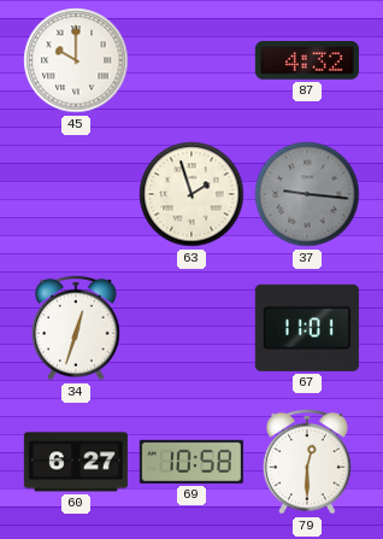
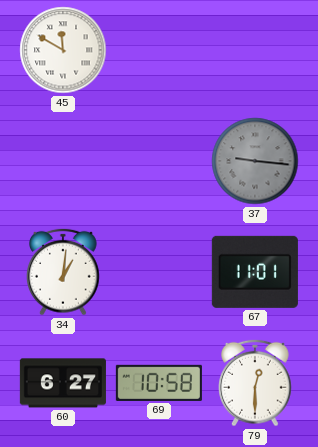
45: 10:00 -> 11:50 (63, 50)
87: 4:32 -> none (307, 61)
63: 1:57 -> none (191, 194)
34: 12:33 -> 1:01 (64, 272)
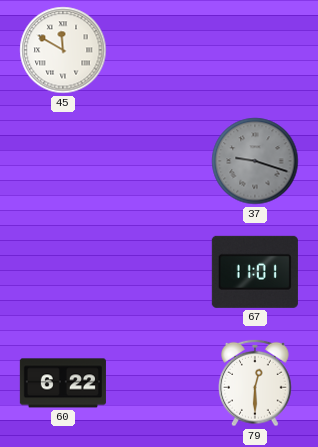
37: 9:16 -> 9:18 (255, 161)
34: 1:01 -> none (64, 272)
60: 6:27 -> 6:22 (63, 383)
69: 10:58 -> none (159, 383)
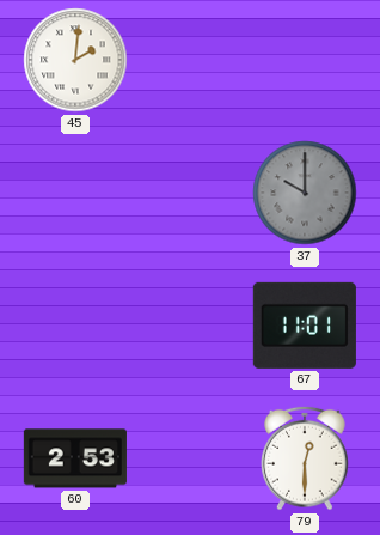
45: 11:50 -> 2:01 (75, 60)
37: 9:18 -> 10:00 (305, 193)
60: 6:22 -> 2:53 (75, 458)
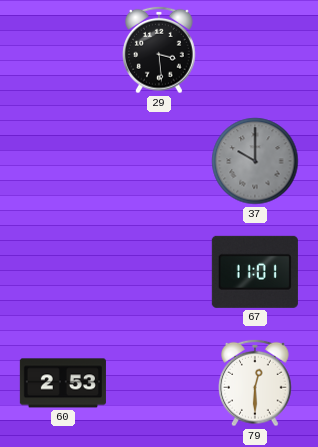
45: 2:01 -> none (75, 60)
29: none -> 3:29 (160, 50)
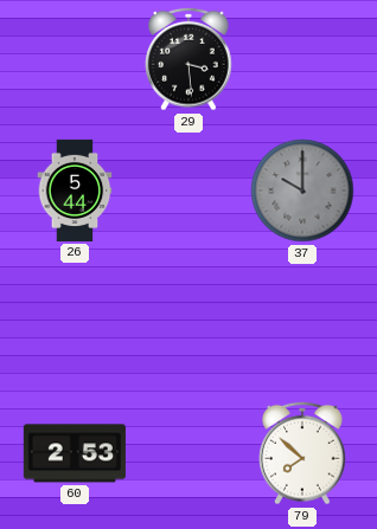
26: none -> 5:44 (75, 191)
67: 11:01 -> none (255, 272)
79: 12:30 -> 7:52 (303, 453)
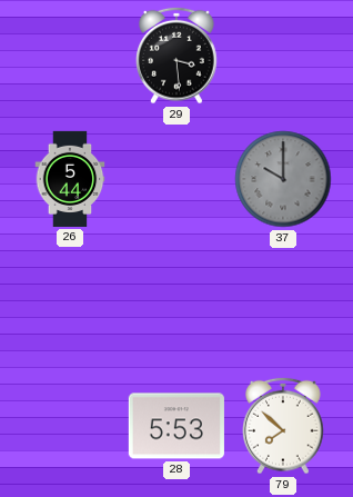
60: 2:53 -> none (75, 453)
28: none -> 5:53 (176, 426)
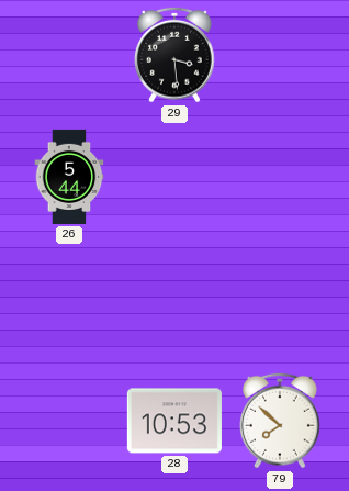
37: 10:00 -> none (283, 179)
28: 5:53 -> 10:53 (174, 421)
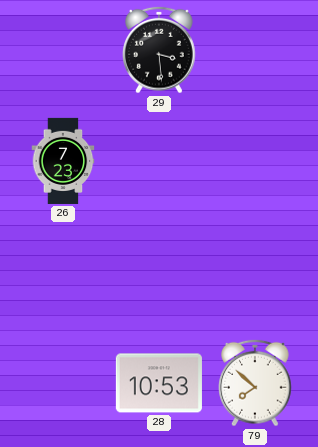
26: 5:44 -> 7:23 (63, 161)
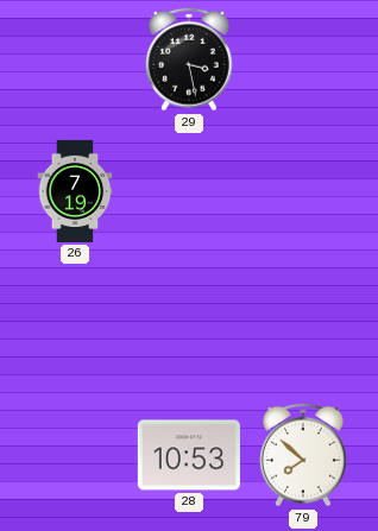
29: 3:29 -> 3:28 (190, 59)
26: 7:23 -> 7:19 (75, 191)
